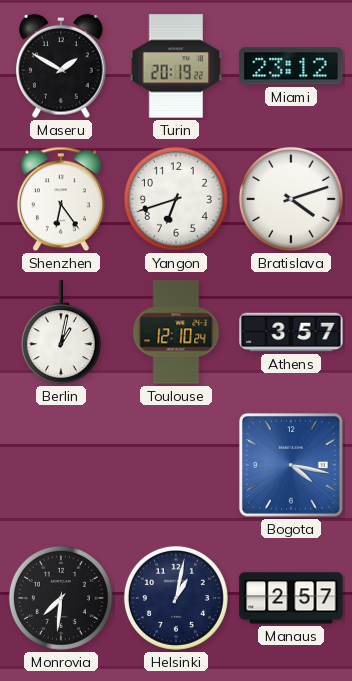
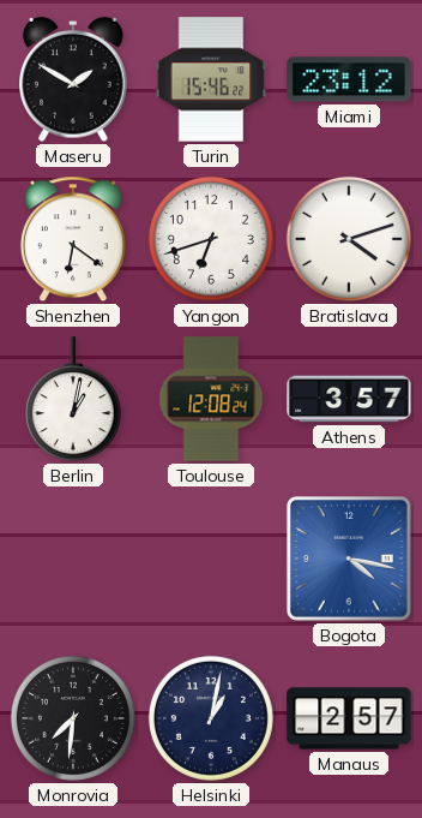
Turin: 20:19 -> 15:46 (211, 79)
Shenzhen: 6:24 -> 6:21 (73, 239)
Toulouse: 12:10 -> 12:08 (211, 399)
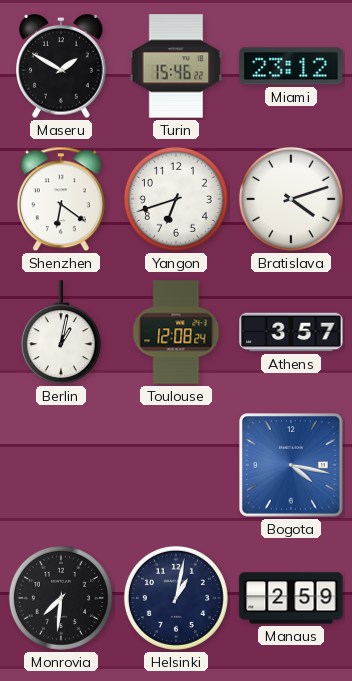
Manaus: 2:57 -> 2:59 (291, 598)
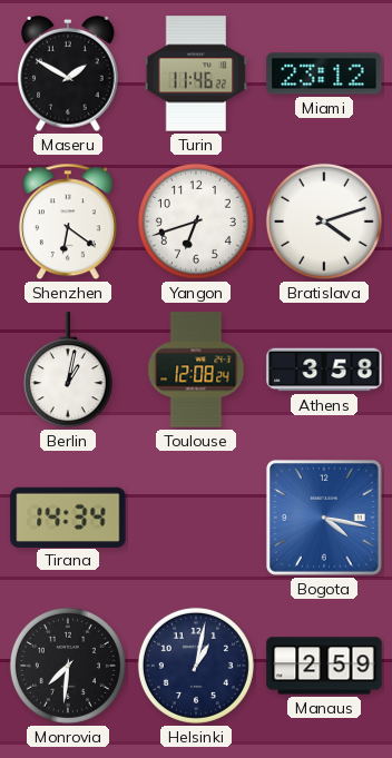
Turin: 15:46 -> 11:46 (196, 73)
Athens: 3:57 -> 3:58 (324, 370)
Tirana: none -> 14:34 (68, 516)
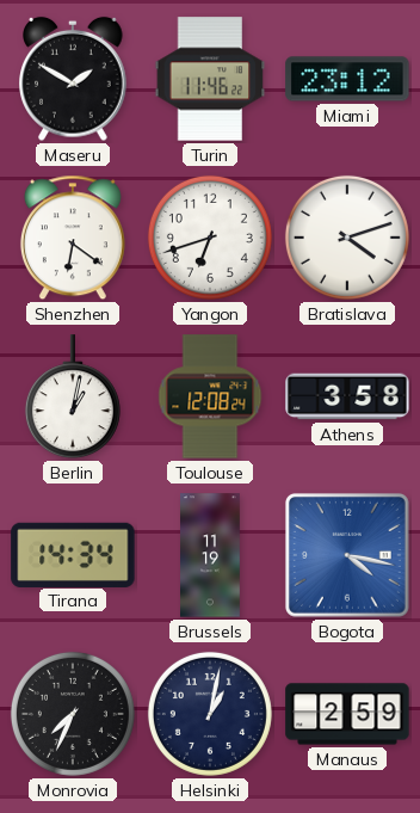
Brussels: none -> 11:19 (211, 555)
Monrovia: 7:31 -> 7:34 (73, 714)
